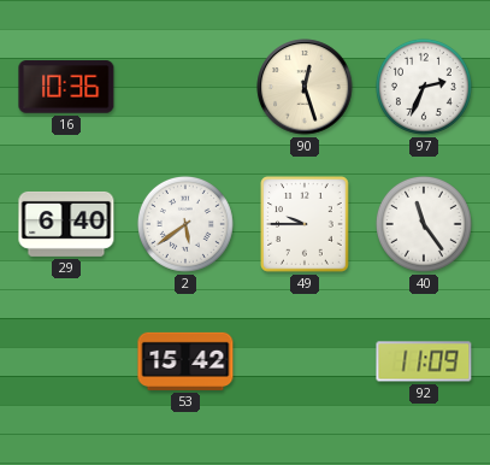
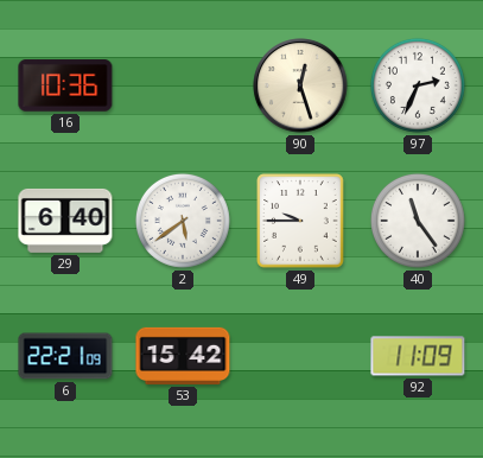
6: none -> 22:21 (65, 356)
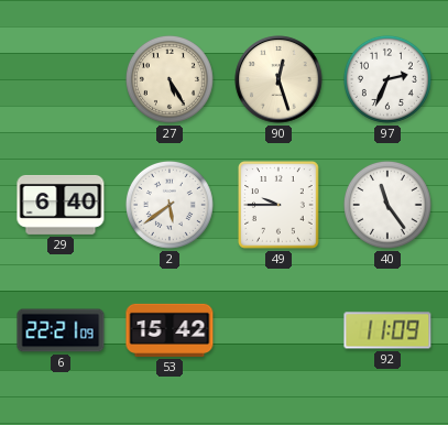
16: 10:36 -> none (65, 85)
27: none -> 5:25 (170, 79)
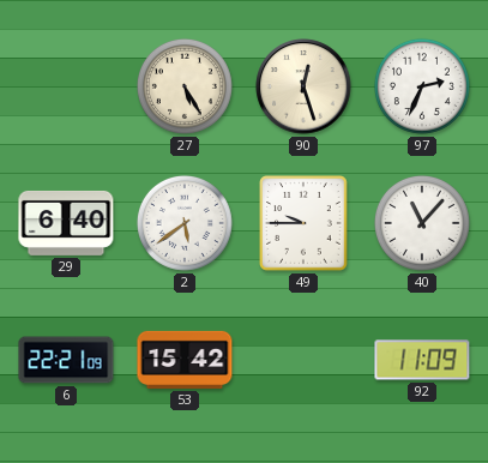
40: 11:24 -> 11:07 (422, 223)
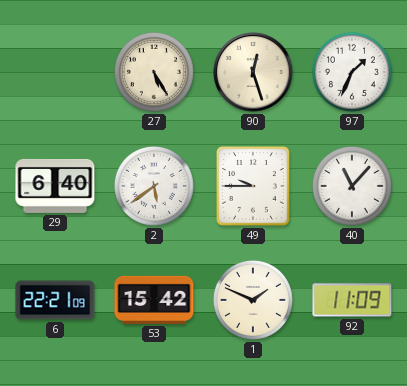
97: 2:34 -> 1:34 (352, 72)
1: none -> 1:49 (253, 300)
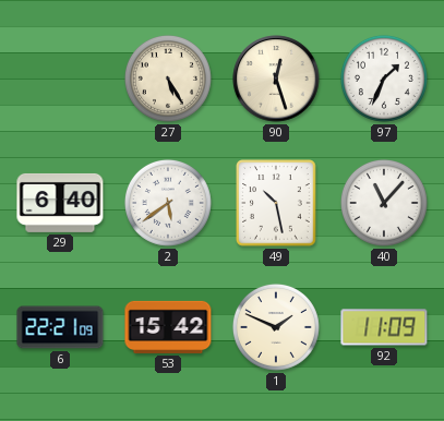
49: 9:45 -> 10:28 (276, 203)
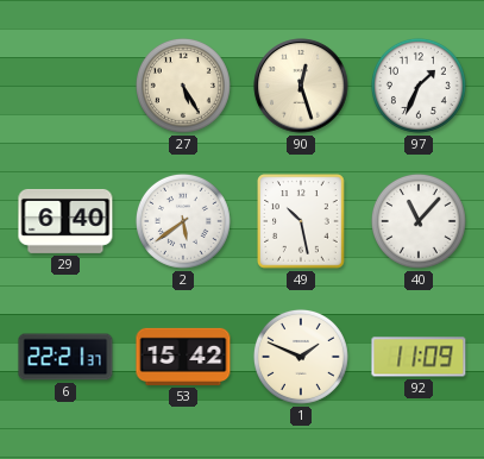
6: 22:21:09 -> 22:21:37 (65, 357)
